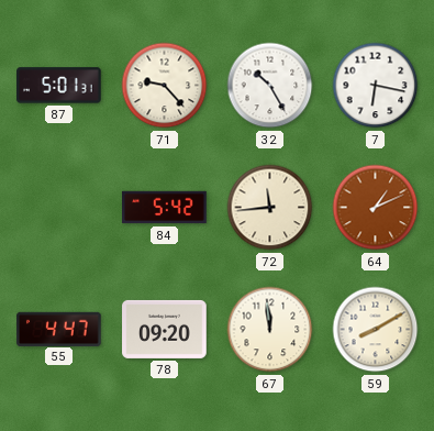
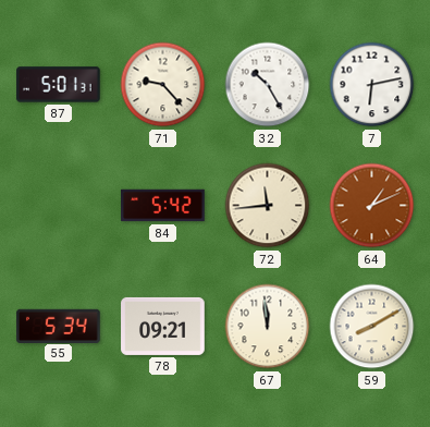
7: 6:17 -> 6:13 (372, 85)
55: 4:47 -> 5:34 (59, 326)
78: 09:20 -> 09:21 (163, 326)
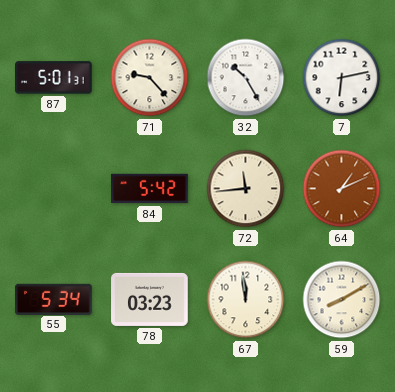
78: 09:21 -> 03:23 (150, 299)
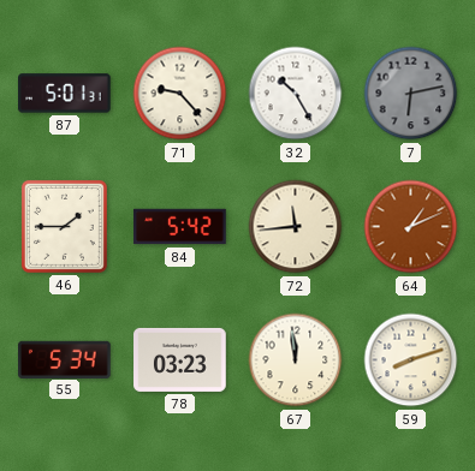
7 dial: white -> grey (411, 94)
46: none -> 1:45 (64, 226)
59: 8:10 -> 8:12 (411, 360)
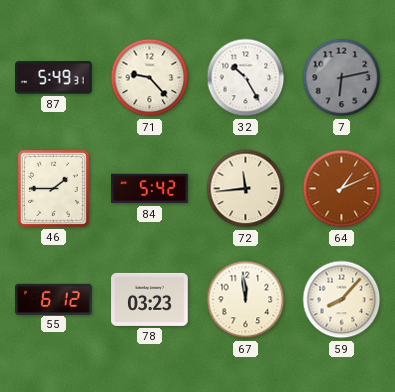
87: 5:01 -> 5:49 (54, 78)
55: 5:34 -> 6:12 (54, 299)
59: 8:12 -> 8:07 (342, 300)
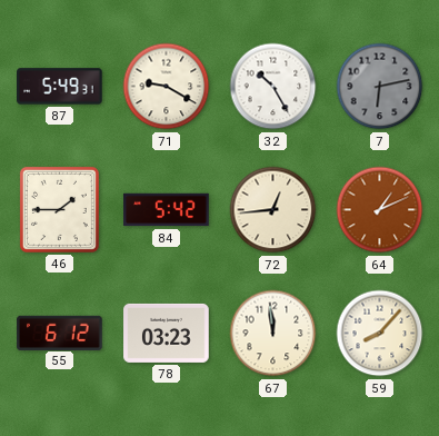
71: 9:23 -> 9:20 (167, 87)
72: 11:44 -> 12:44 (273, 210)
